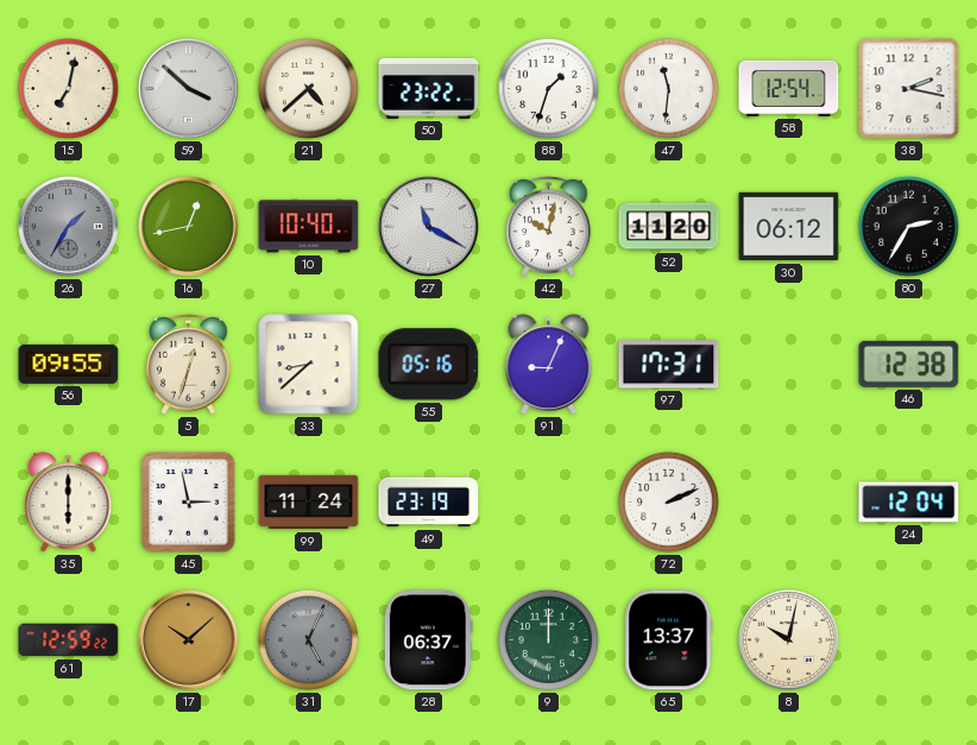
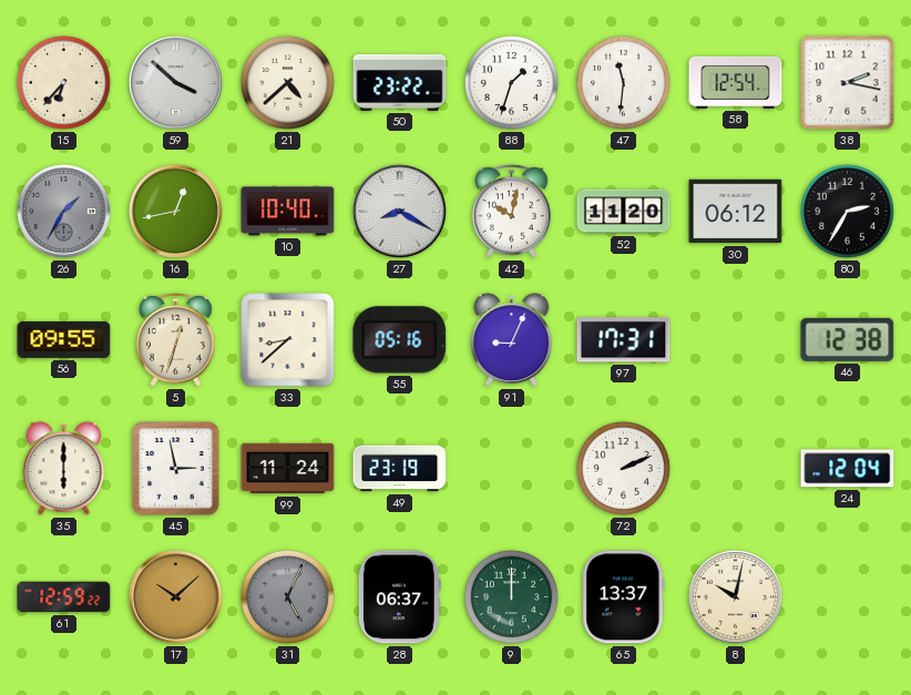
15: 7:02 -> 6:37 (63, 82)
27: 11:20 -> 8:20 (400, 212)
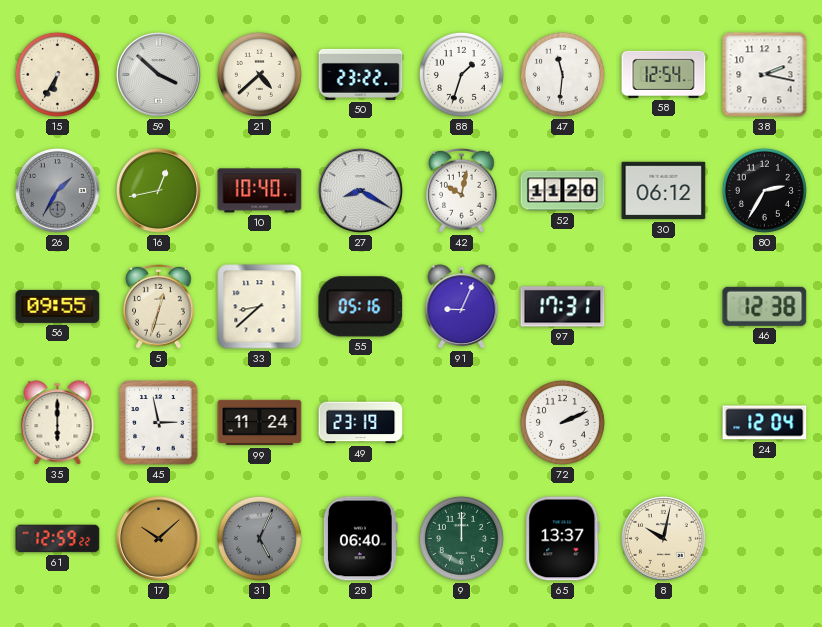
15: 6:37 -> 6:35 (57, 74)
28: 06:37 -> 06:40 (360, 539)
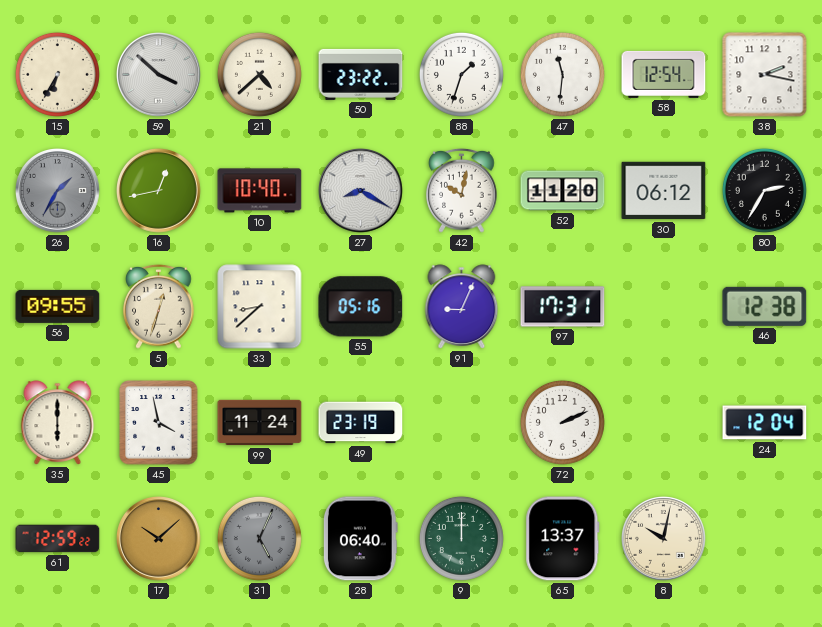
45: 2:58 -> 3:58 (159, 423)
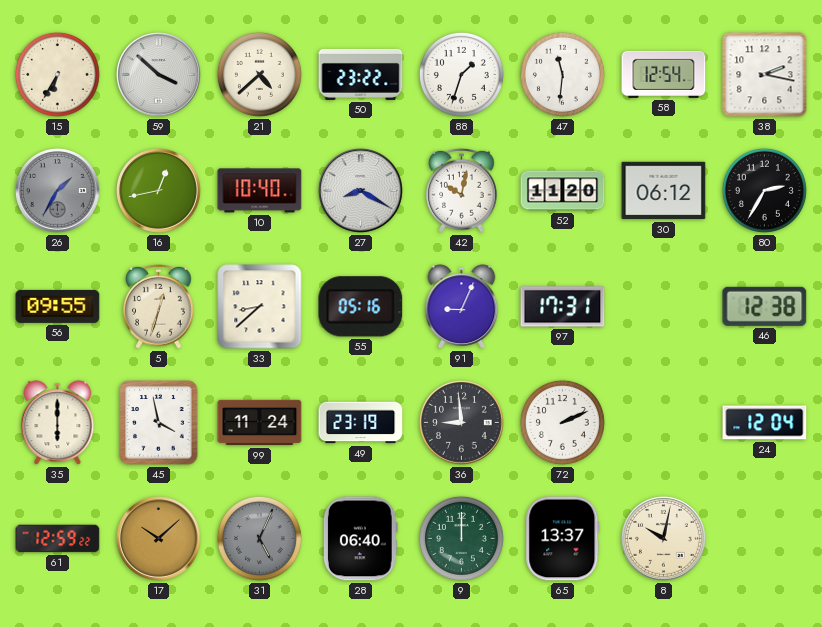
36: none -> 8:59 (462, 423)
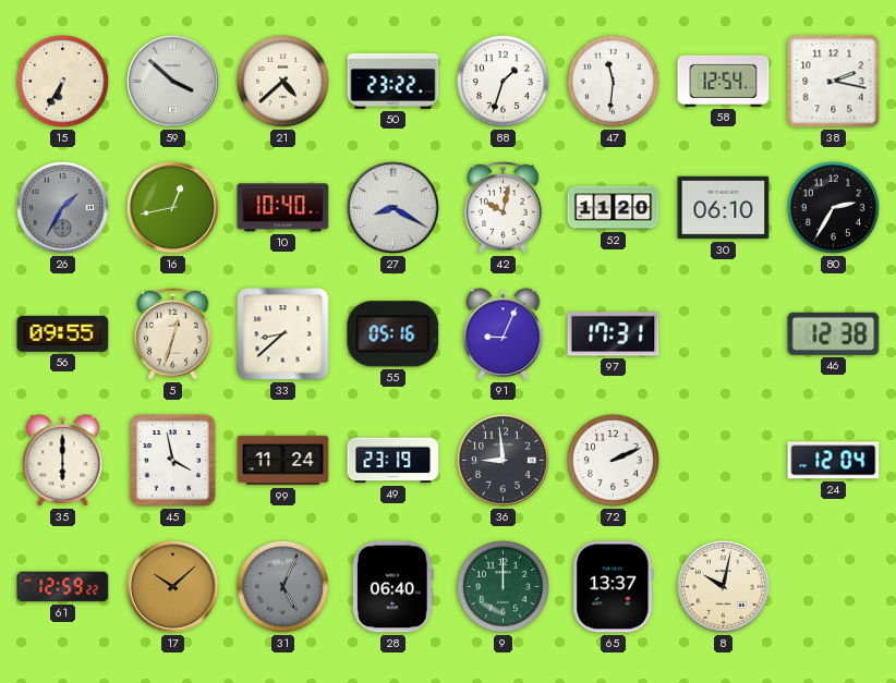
30: 06:12 -> 06:10 (724, 208)
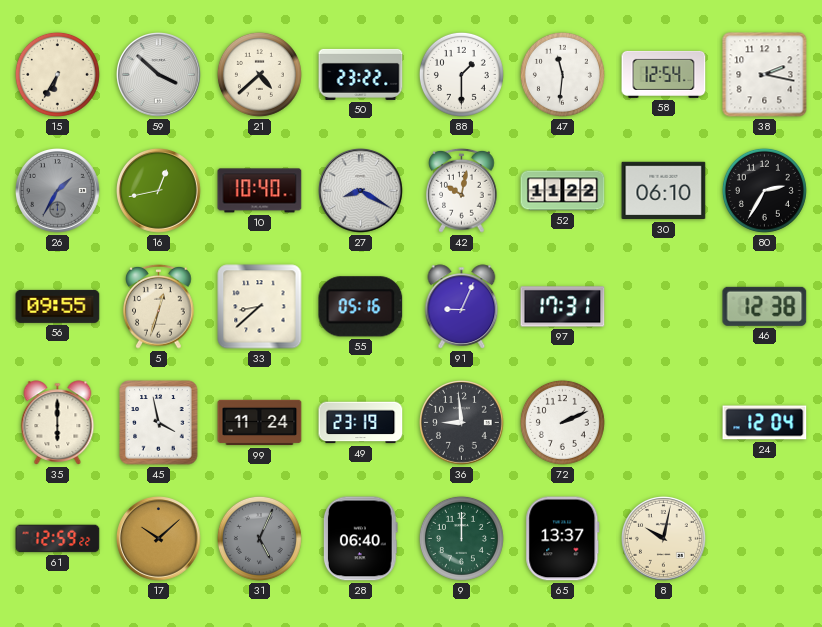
88: 1:33 -> 1:30 (461, 74)
52: 11:20 -> 11:22 (563, 191)
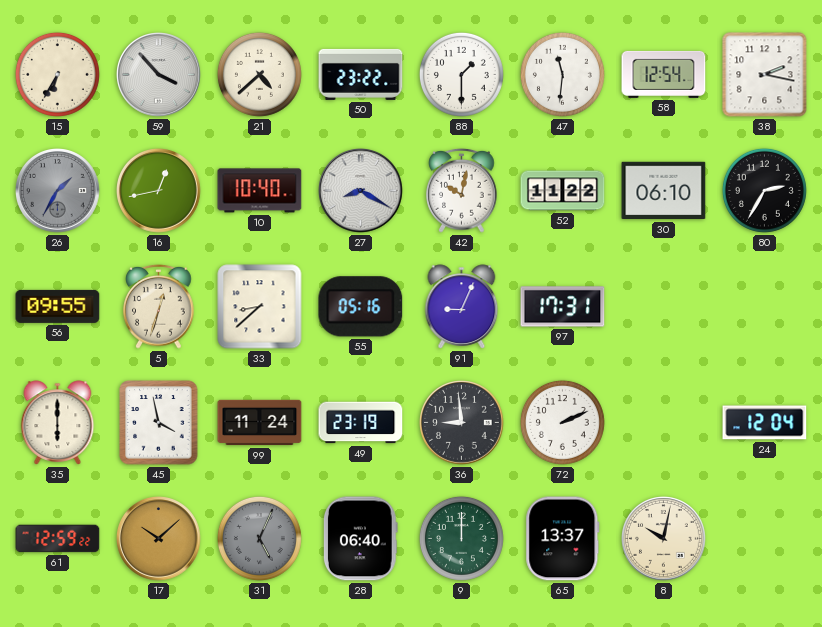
59: 3:52 -> 3:53 (159, 75)
46: 12:38 -> none (765, 306)
